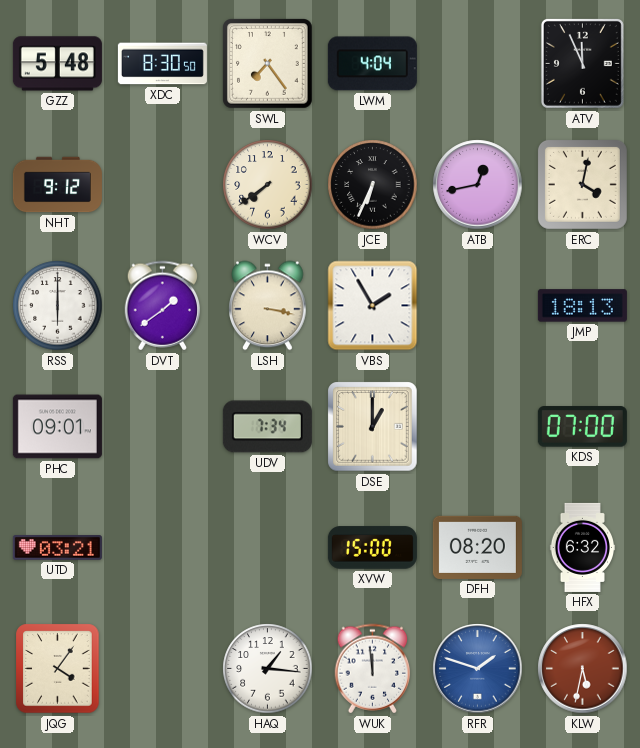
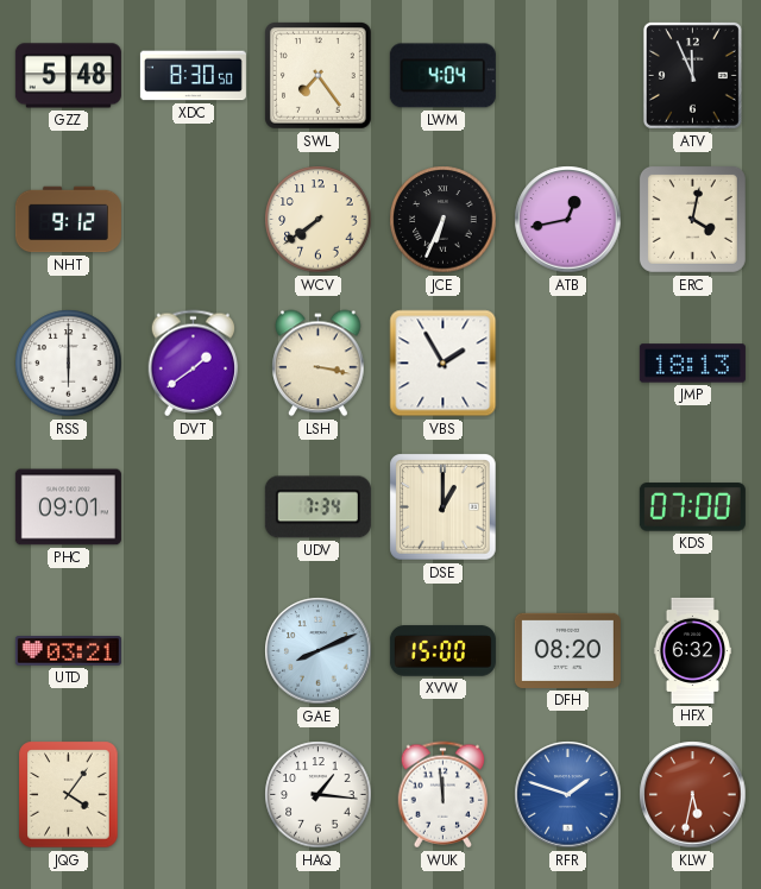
GAE: none -> 8:11 (319, 651)
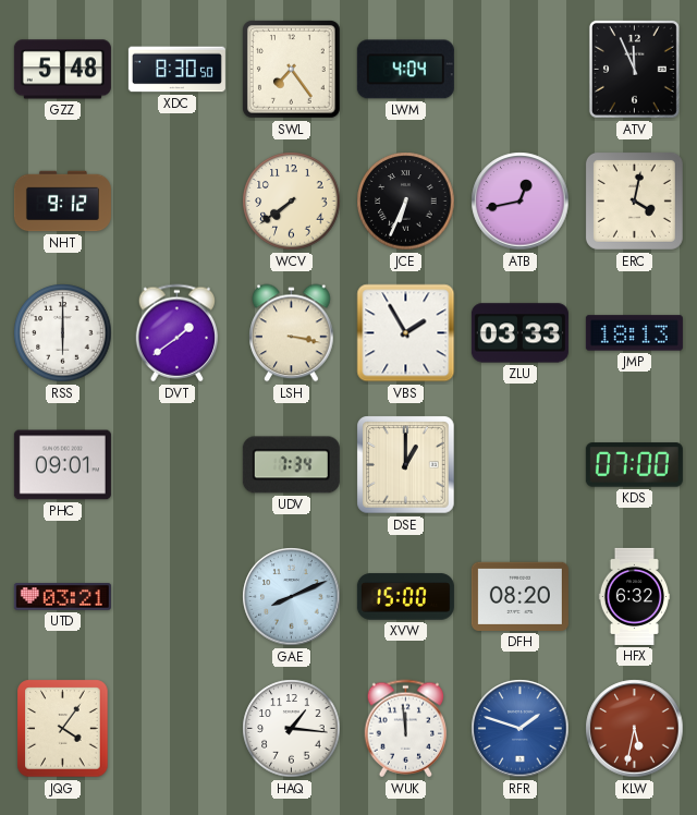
ZLU: none -> 03:33 (519, 333)
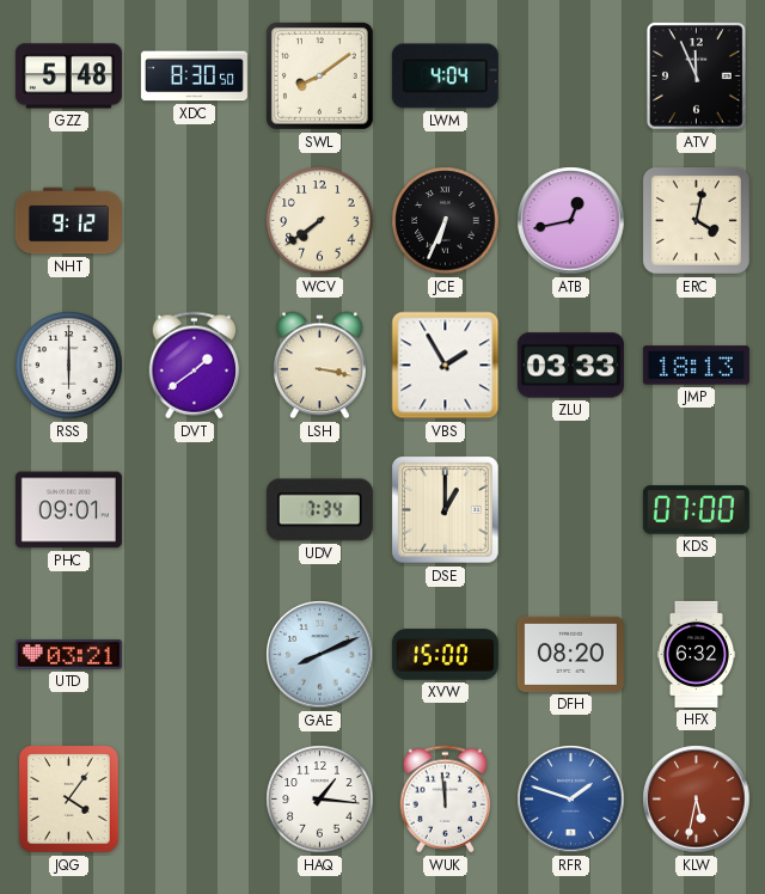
SWL: 7:24 -> 8:09 (320, 76)
